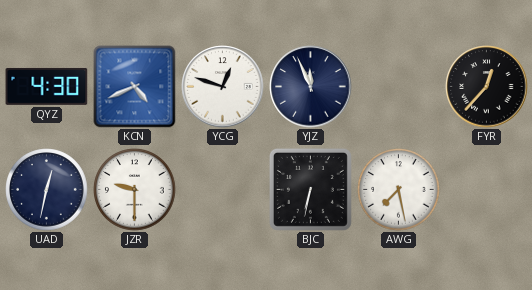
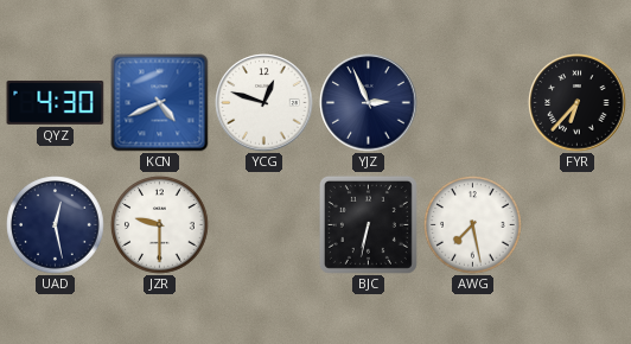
YJZ: 11:56 -> 2:56 (369, 103)
FYR: 12:37 -> 6:37 (578, 103)
UAD: 12:32 -> 12:28 (56, 225)
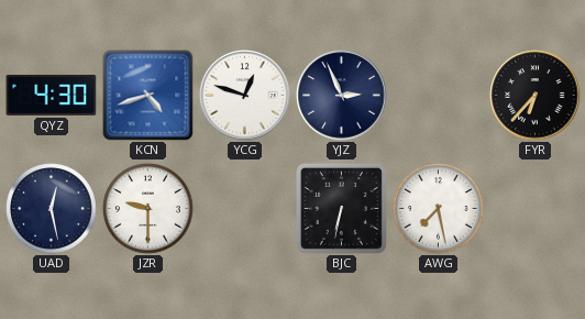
KCN: 4:41 -> 4:42 (148, 96)
